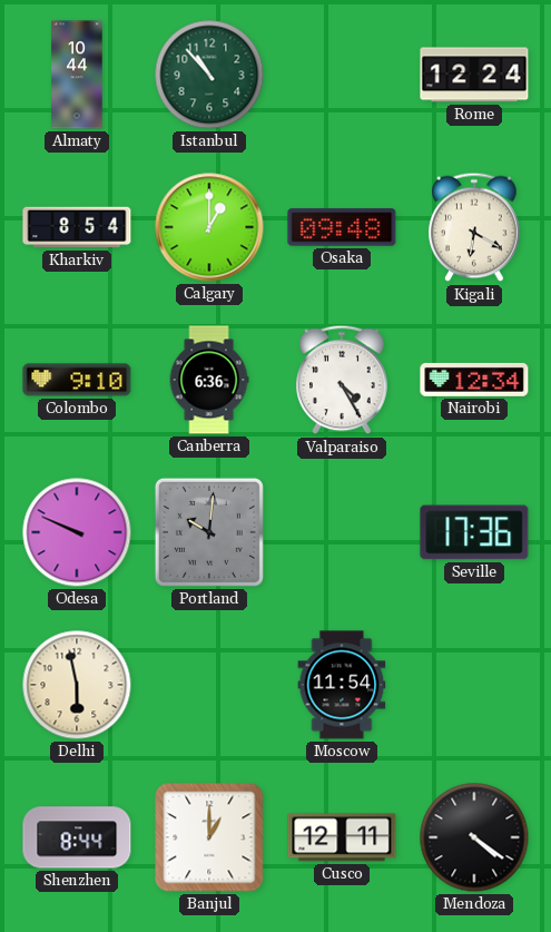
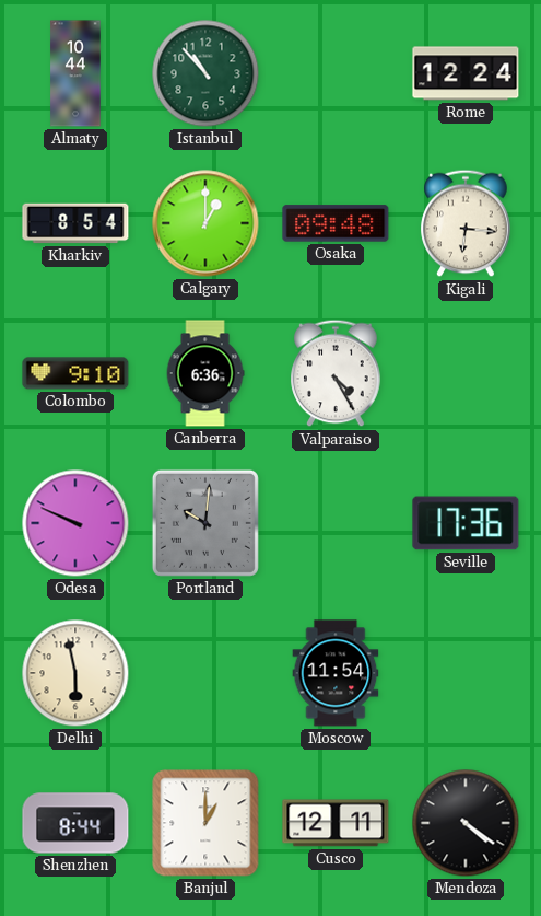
Kigali: 6:20 -> 6:16 (466, 223)
Nairobi: 12:34 -> none (474, 380)
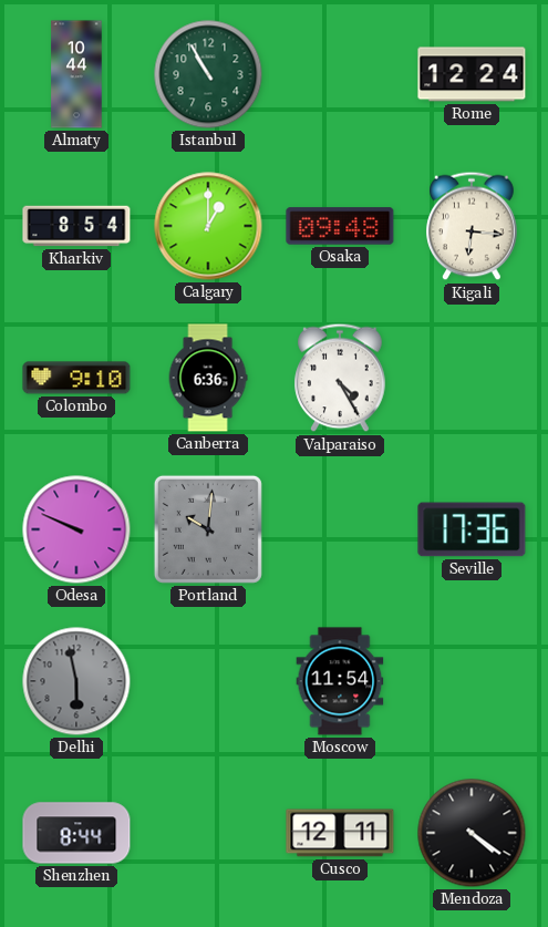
Istanbul: 10:53 -> 10:55 (208, 74)
Delhi dial: cream -> grey (76, 681)
Banjul: 1:00 -> none (205, 823)
